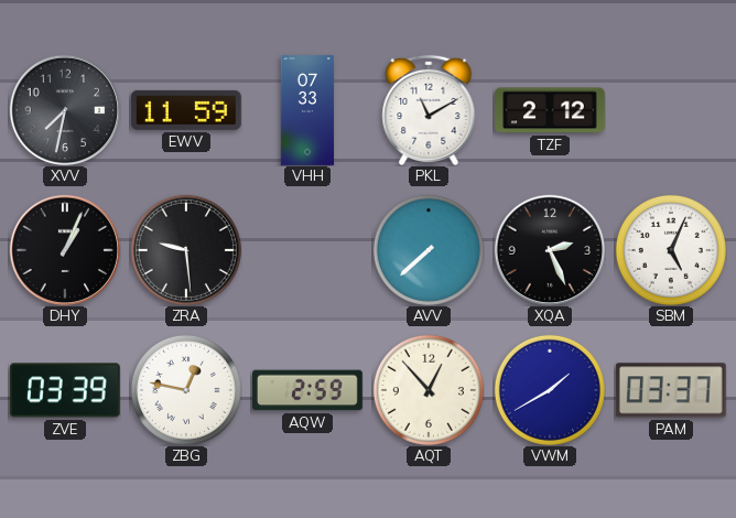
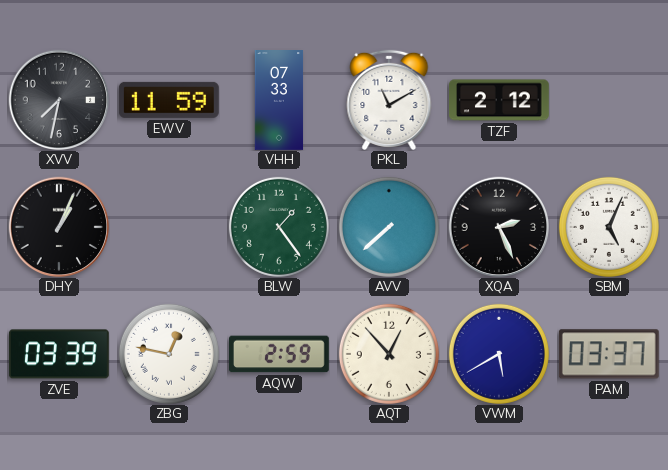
ZRA: 9:29 -> none (186, 250)
BLW: none -> 1:24 (279, 227)
VWM: 1:40 -> 5:40 (499, 354)
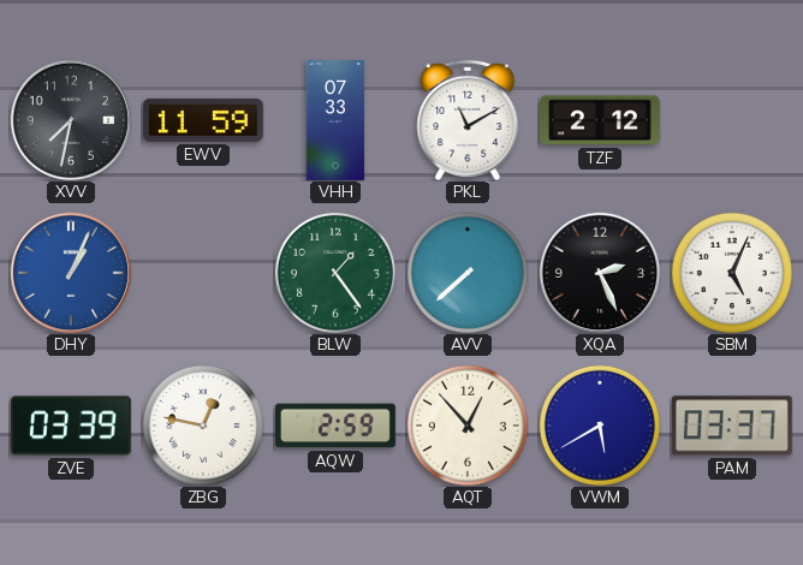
DHY dial: black -> blue (71, 273)
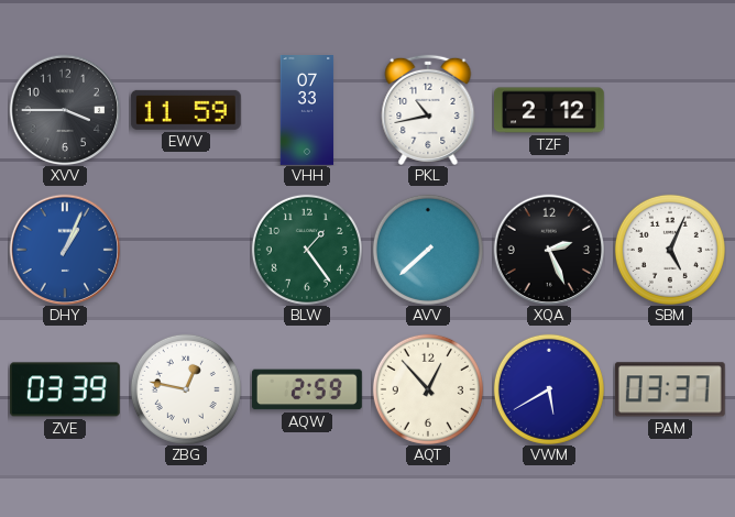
XVV: 7:32 -> 3:45 (65, 110)
PKL: 11:10 -> 10:43 (428, 110)
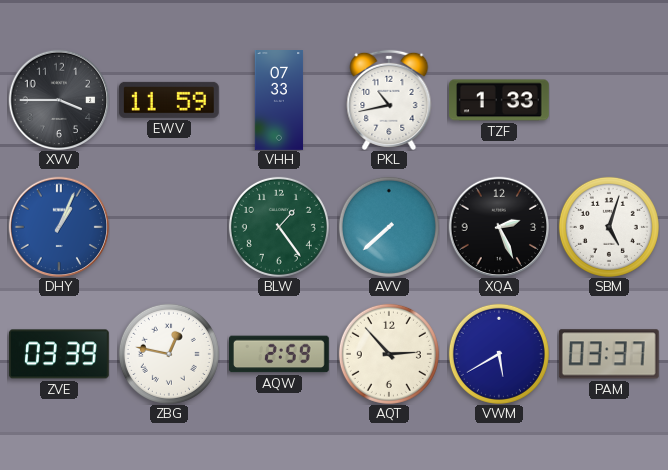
TZF: 2:12 -> 1:33 (500, 100)
SBM: 5:04 -> 5:03 (609, 227)
AQT: 12:53 -> 2:53 (389, 354)
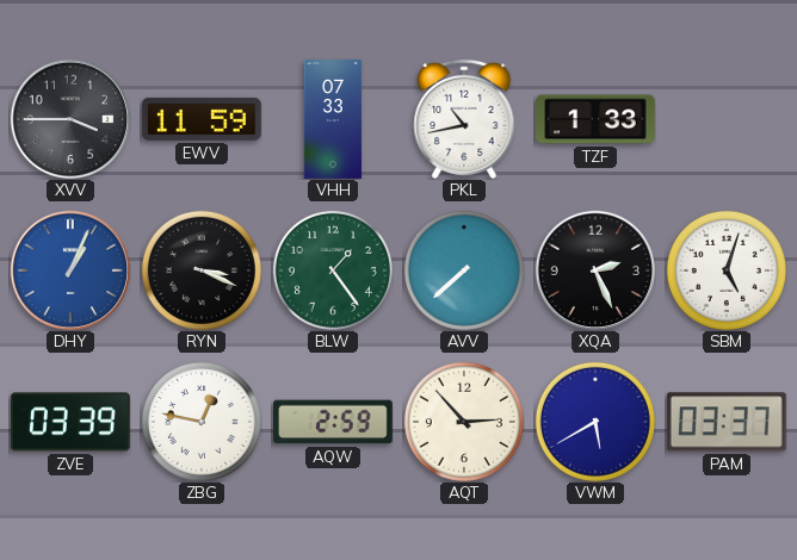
RYN: none -> 3:19 (202, 270)
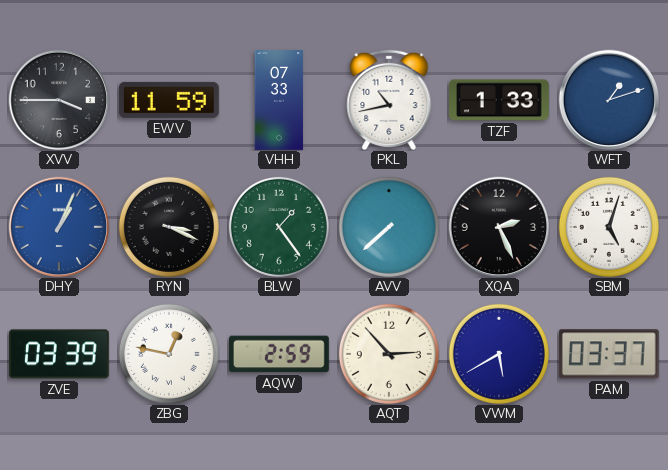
WFT: none -> 1:12 (609, 100)
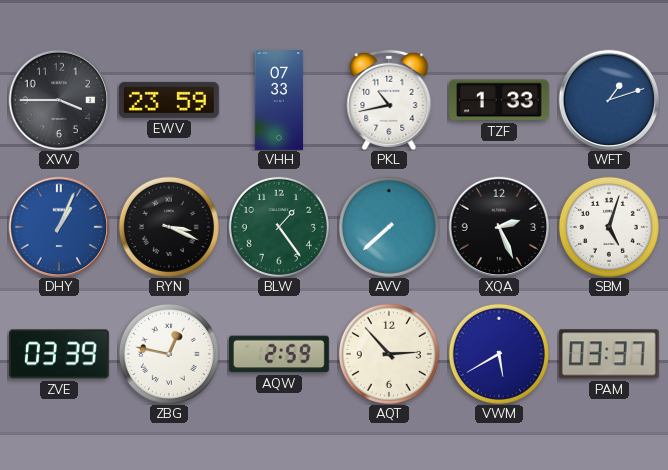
EWV: 11:59 -> 23:59 (169, 100)
